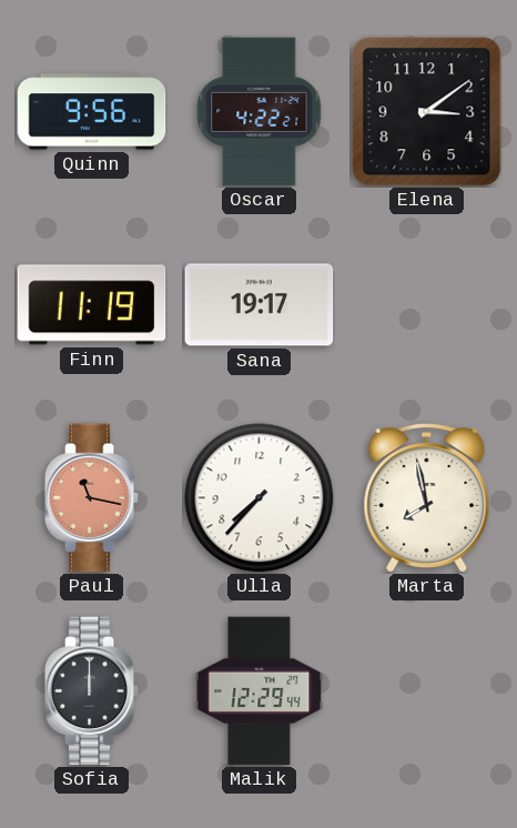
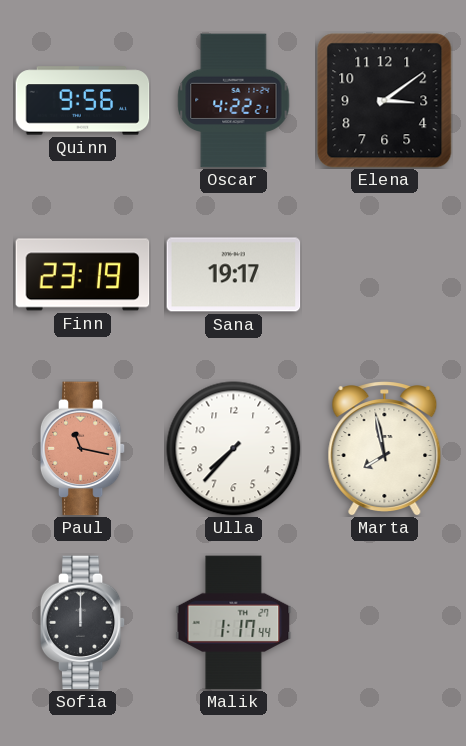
Finn: 11:19 -> 23:19 (83, 275)
Malik: 12:29 -> 1:17 (234, 623)
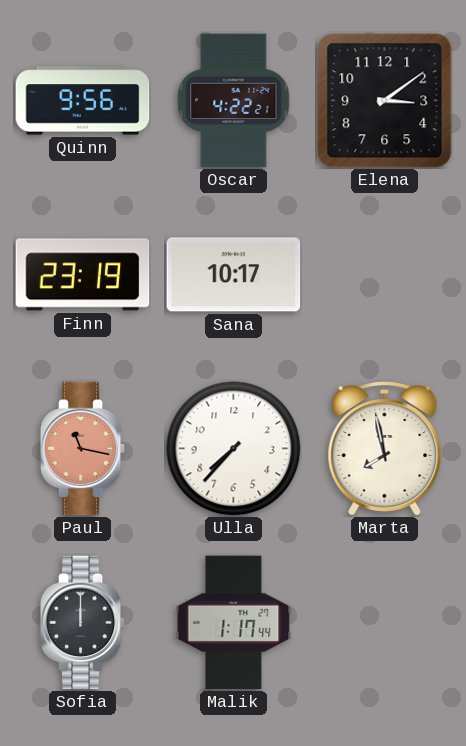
Sana: 19:17 -> 10:17 (234, 275)
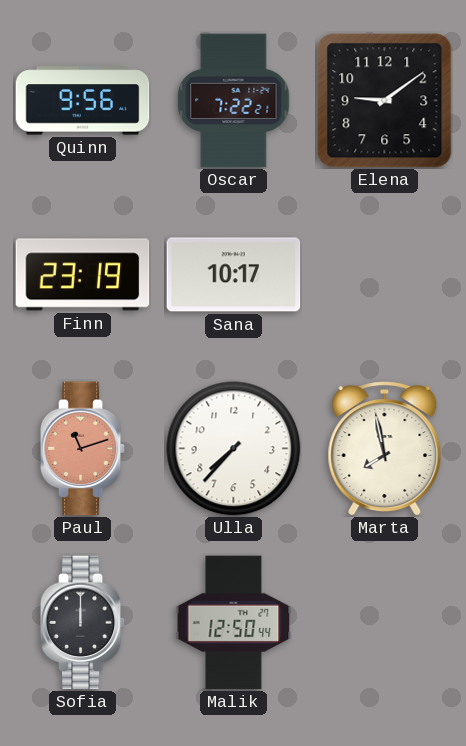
Oscar: 4:22 -> 7:22 (234, 101)
Elena: 3:09 -> 9:09 (385, 101)
Paul: 11:17 -> 11:12 (83, 449)
Malik: 1:17 -> 12:50 (234, 623)
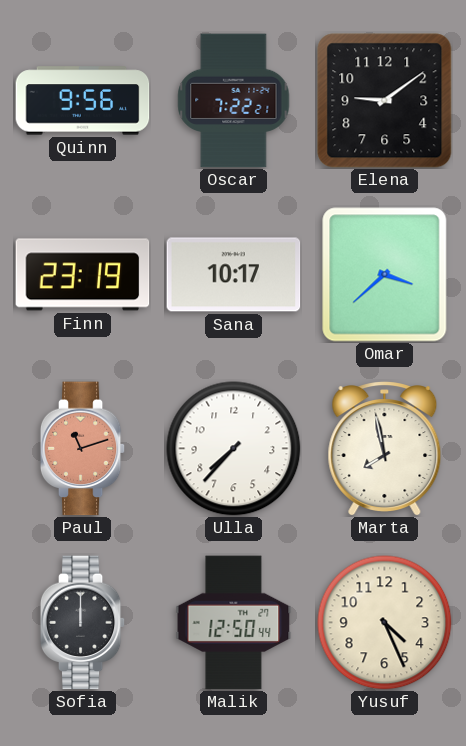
Omar: none -> 3:38 (385, 275)
Yusuf: none -> 4:26 (385, 623)
